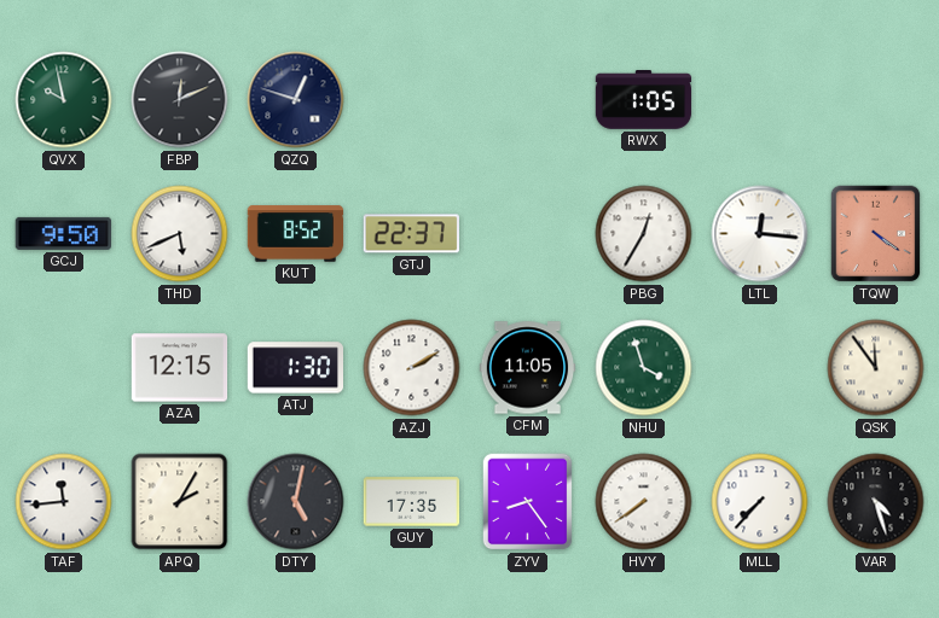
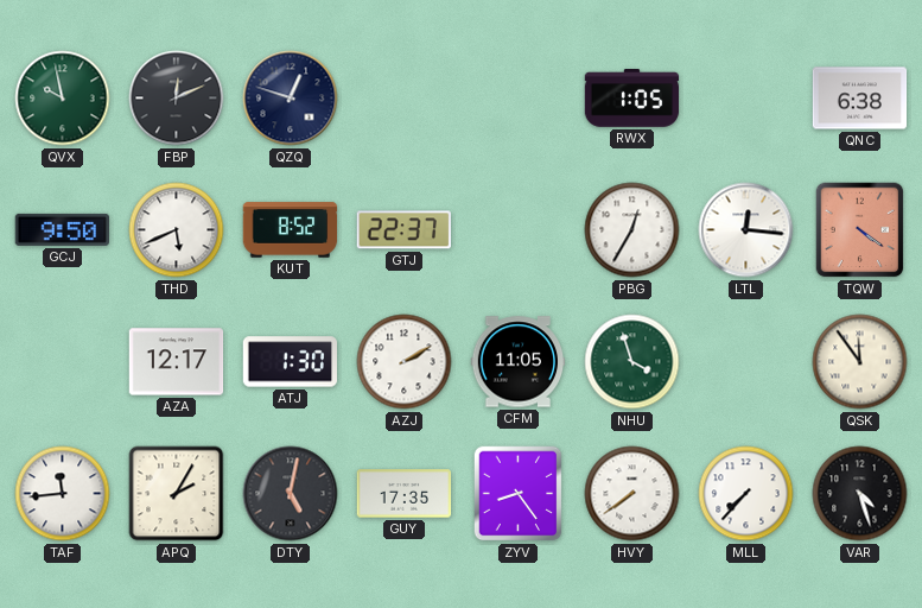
QNC: none -> 6:38 (860, 99)
AZA: 12:15 -> 12:17 (177, 362)
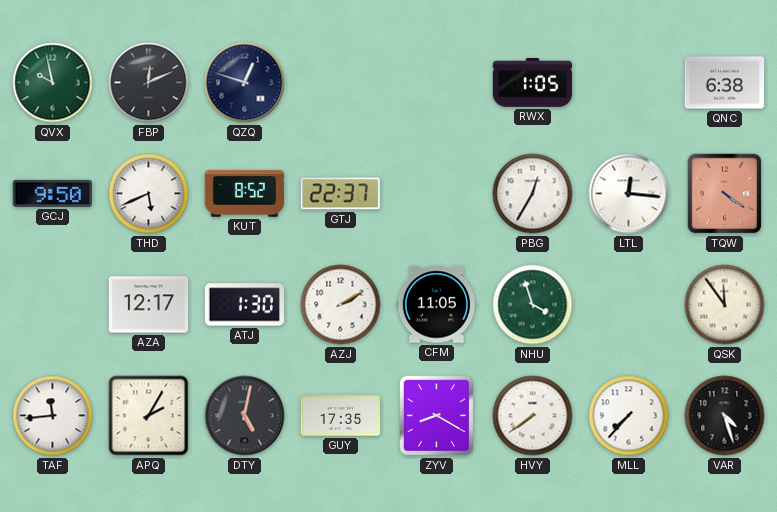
ZYV: 8:24 -> 8:20 (437, 416)
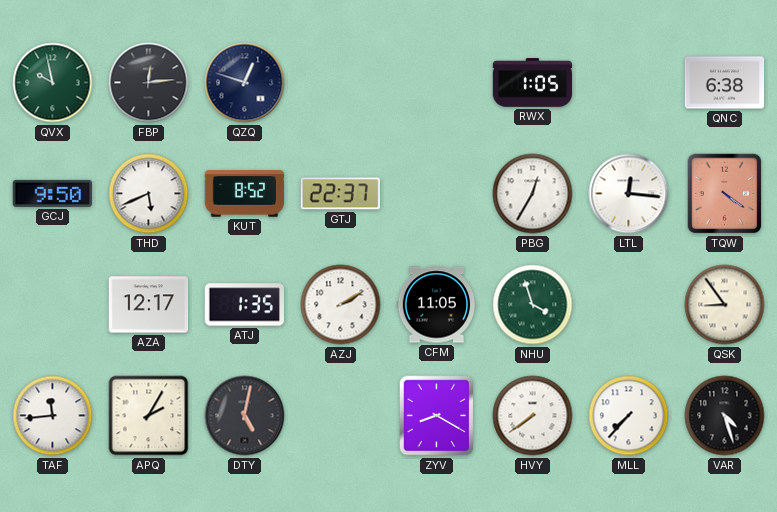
FBP: 12:11 -> 12:14 (149, 83)
ATJ: 1:30 -> 1:35 (244, 305)
QSK: 11:54 -> 8:54 (725, 305)
GUY: 17:35 -> none (341, 416)
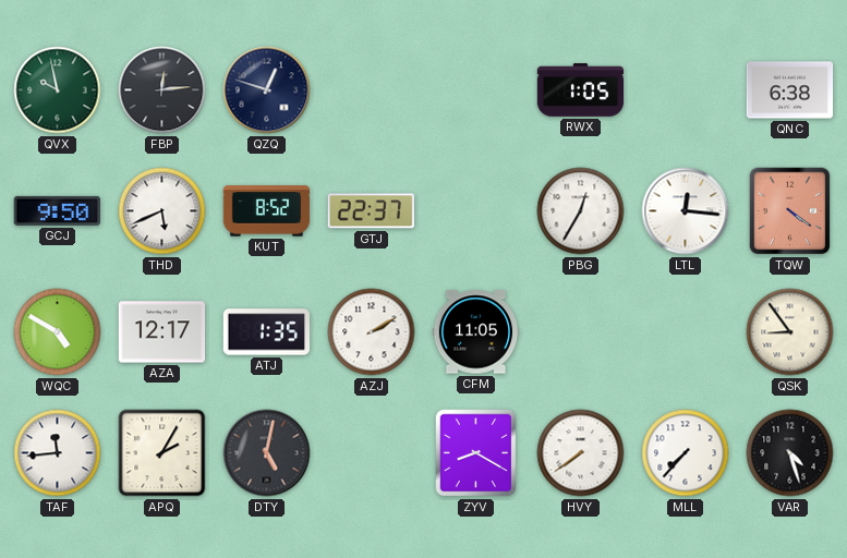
WQC: none -> 4:50 (58, 332)
NHU: 3:57 -> none (533, 305)
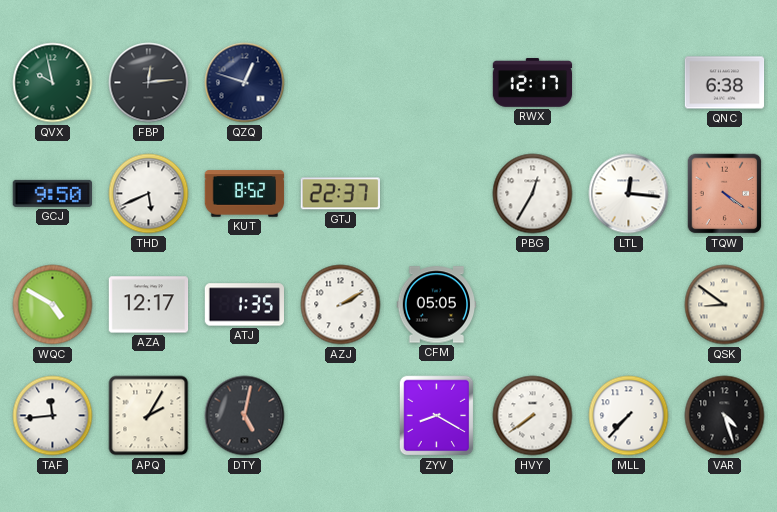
RWX: 1:05 -> 12:17 (533, 83)
CFM: 11:05 -> 05:05 (437, 305)
QSK: 8:54 -> 8:51 (725, 305)
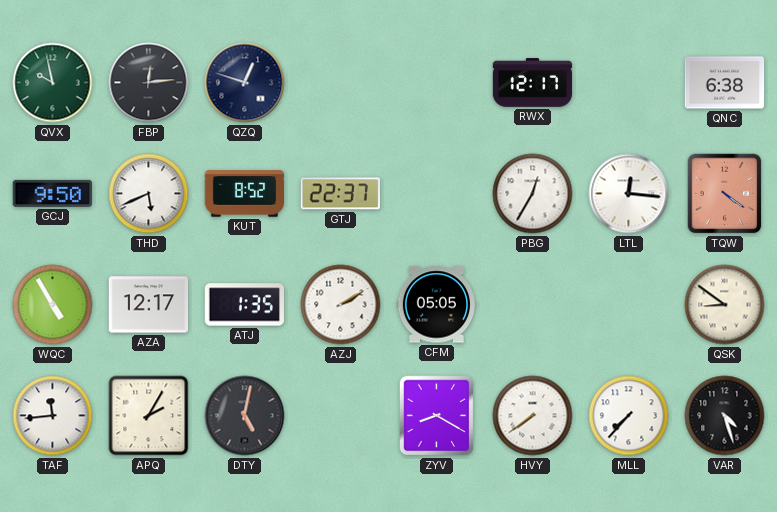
WQC: 4:50 -> 4:55 (53, 305)
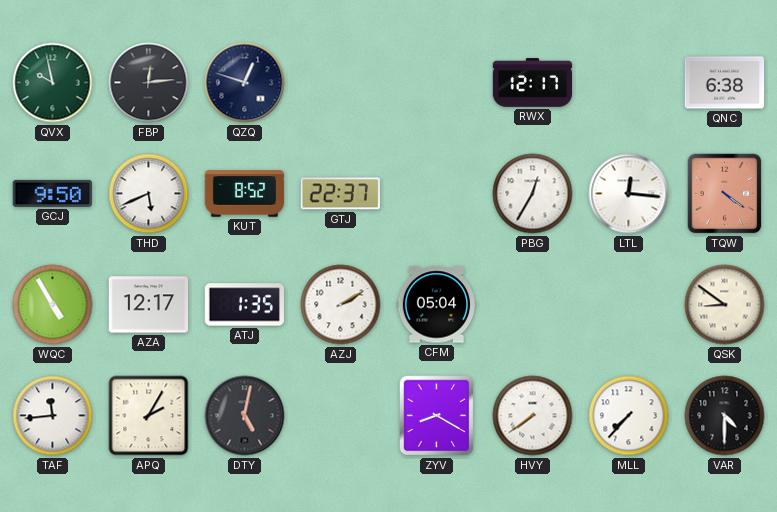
CFM: 05:05 -> 05:04 (437, 305)
VAR: 4:27 -> 4:30 (725, 416)
